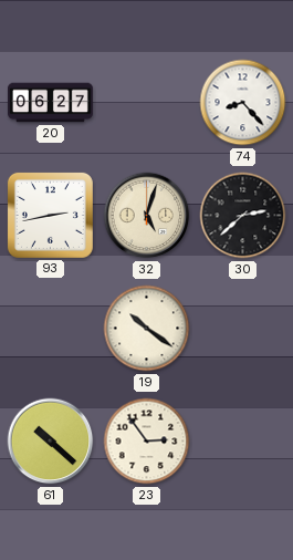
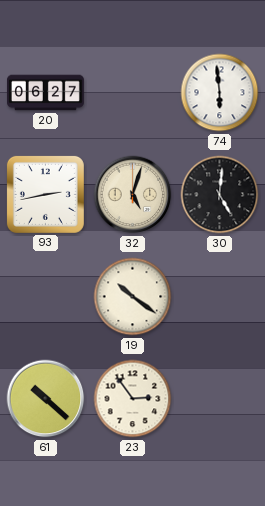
74: 8:23 -> 5:59 (220, 93)
30: 2:38 -> 5:01 (220, 195)
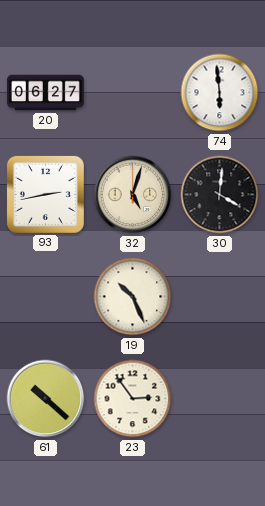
30: 5:01 -> 4:01 (220, 195)
19: 10:21 -> 10:26 (133, 297)
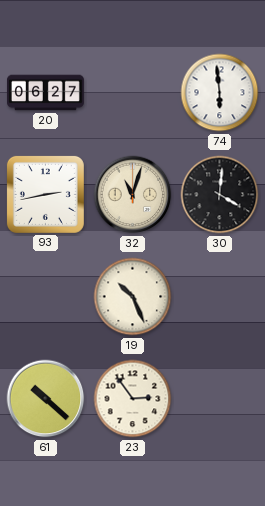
32: 5:03 -> 11:03 (133, 195)
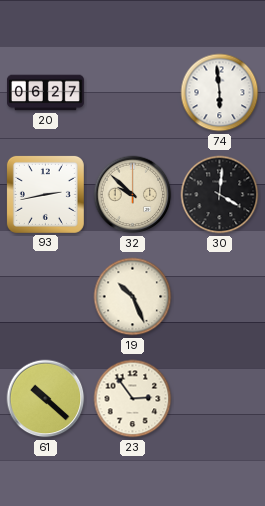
32: 11:03 -> 9:52 (133, 195)
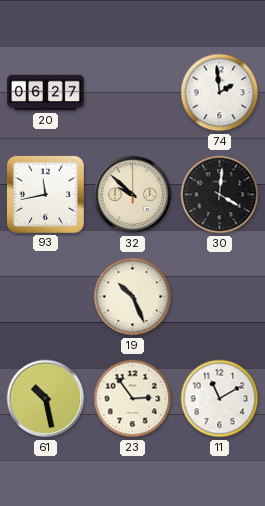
74: 5:59 -> 1:59 (220, 93)
93: 2:43 -> 11:43 (45, 194)
61: 10:22 -> 10:28 (46, 399)
11: none -> 11:10 (220, 399)
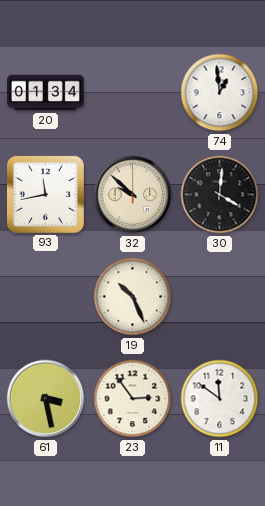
20: 06:27 -> 01:34 (46, 93)
74: 1:59 -> 12:59 (220, 93)
61: 10:28 -> 3:28 (46, 399)
11: 11:10 -> 11:51 (220, 399)
